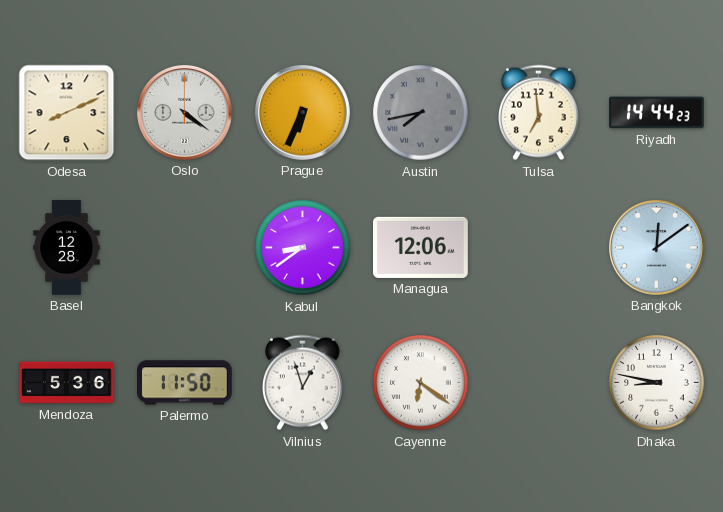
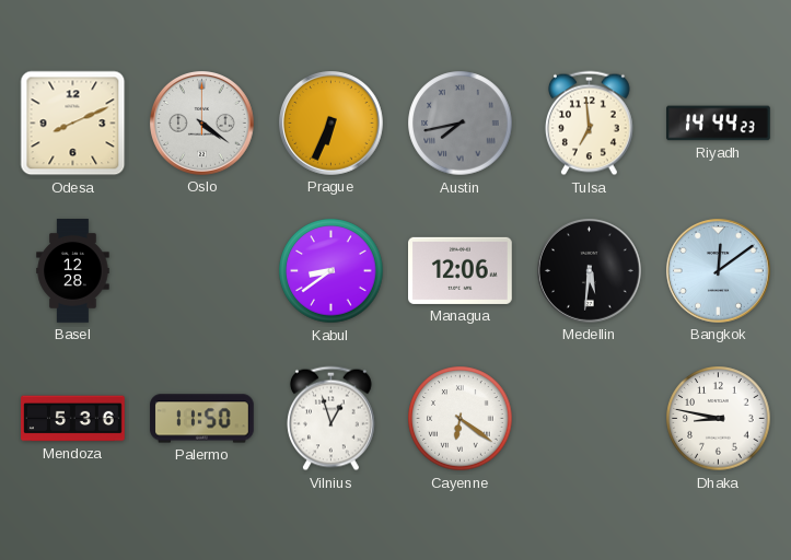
Medellin: none -> 5:31 (590, 271)
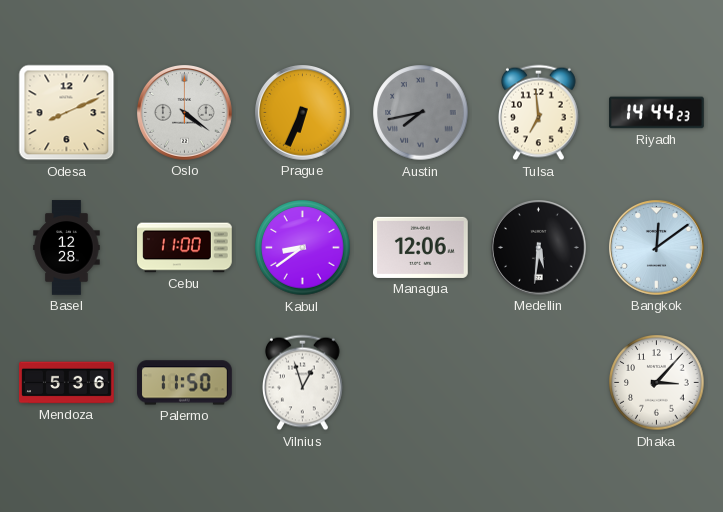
Cebu: none -> 11:00 (185, 248)
Cayenne: 6:21 -> none (461, 419)
Dhaka: 8:47 -> 3:07 (657, 383)
